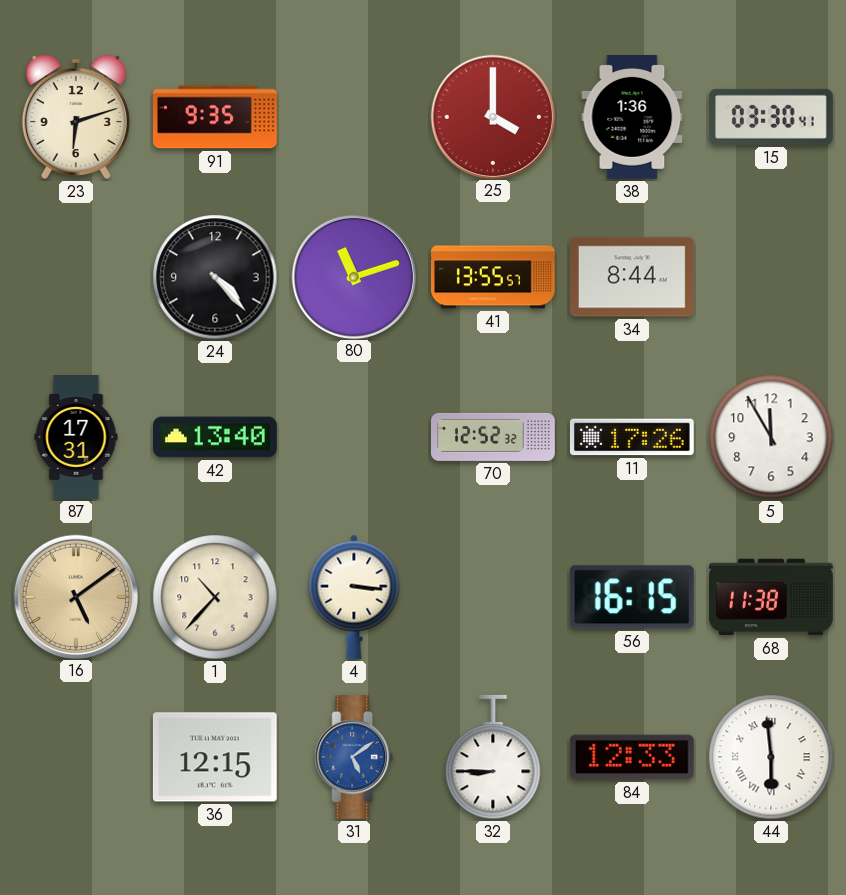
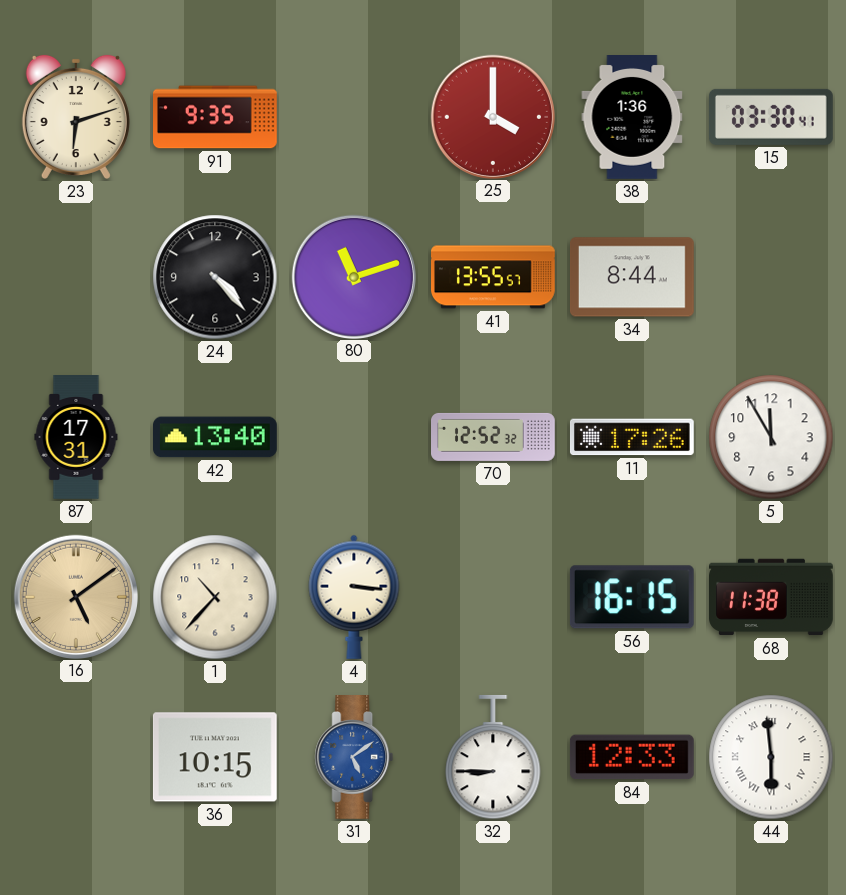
36: 12:15 -> 10:15 (215, 757)
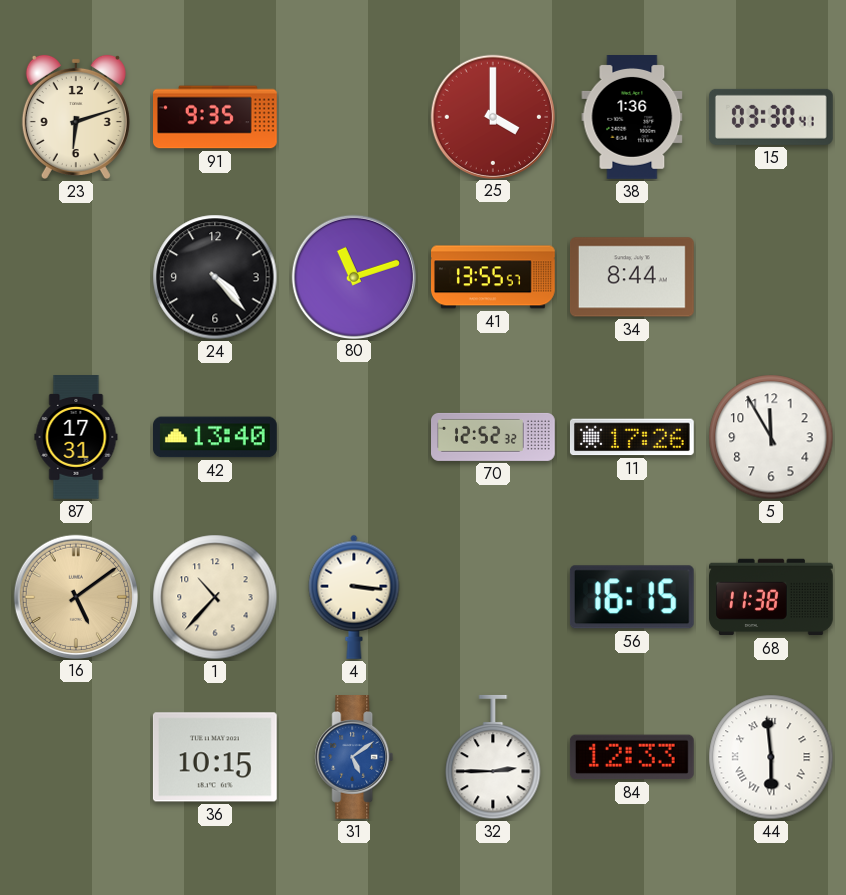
32: 8:45 -> 2:45 (493, 757)
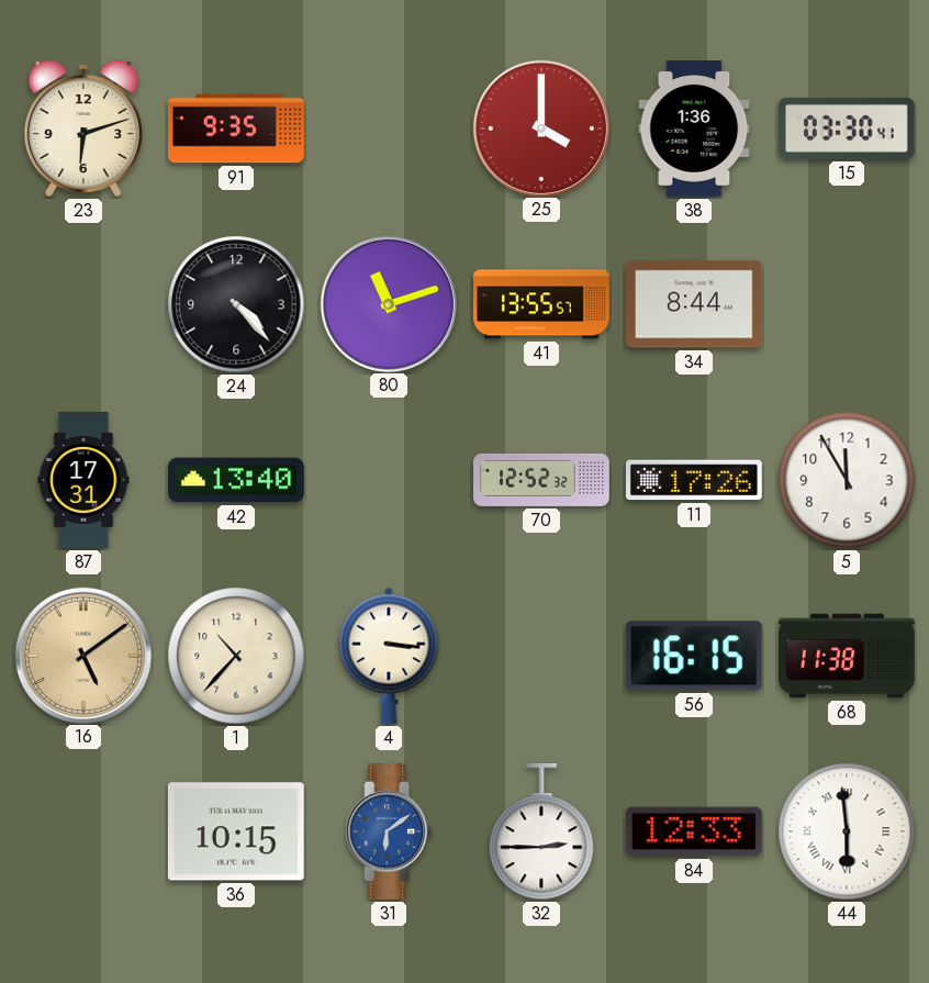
31: 5:09 -> 6:09 (389, 833)
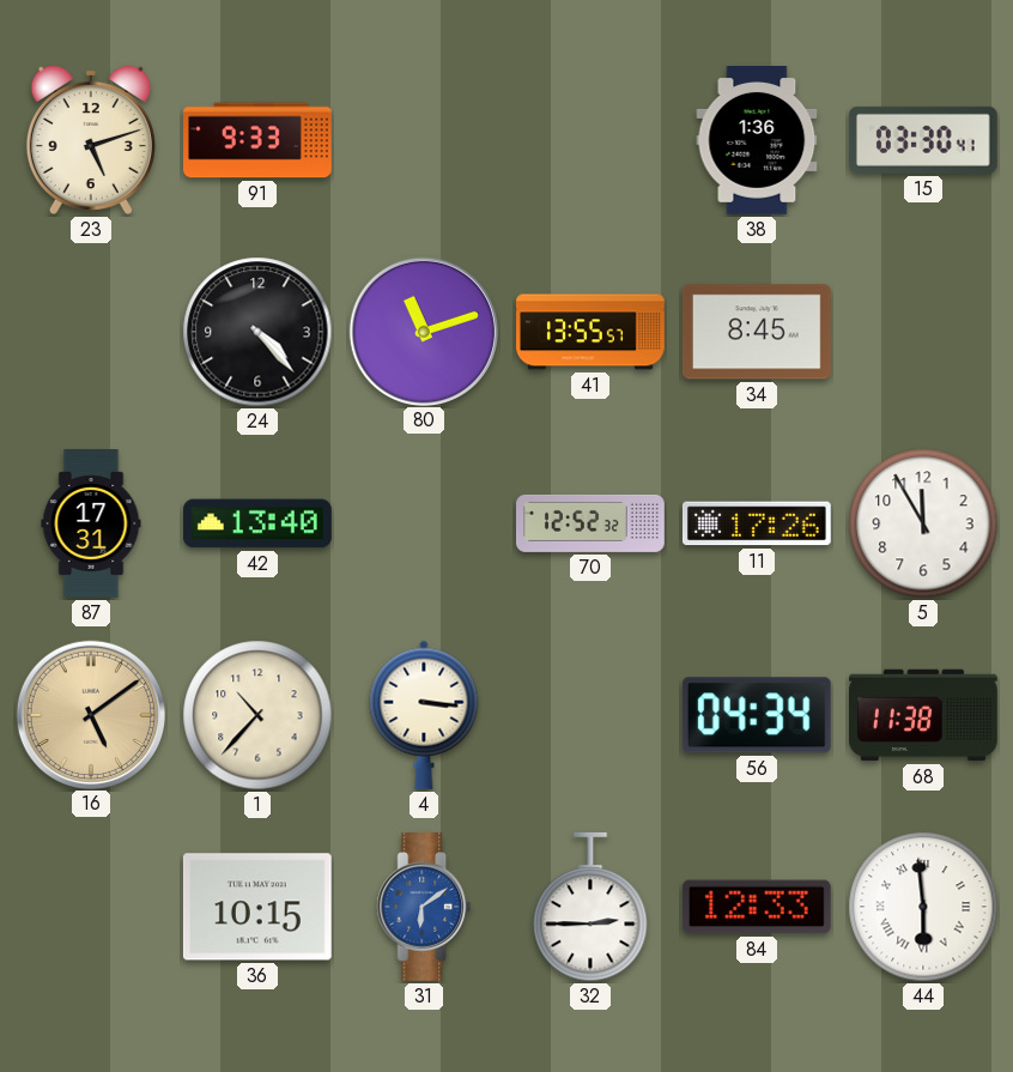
23: 6:12 -> 5:12 (91, 140)
91: 9:35 -> 9:33 (259, 140)
25: 4:00 -> none (540, 127)
34: 8:44 -> 8:45 (757, 332)
56: 16:15 -> 04:34 (757, 715)
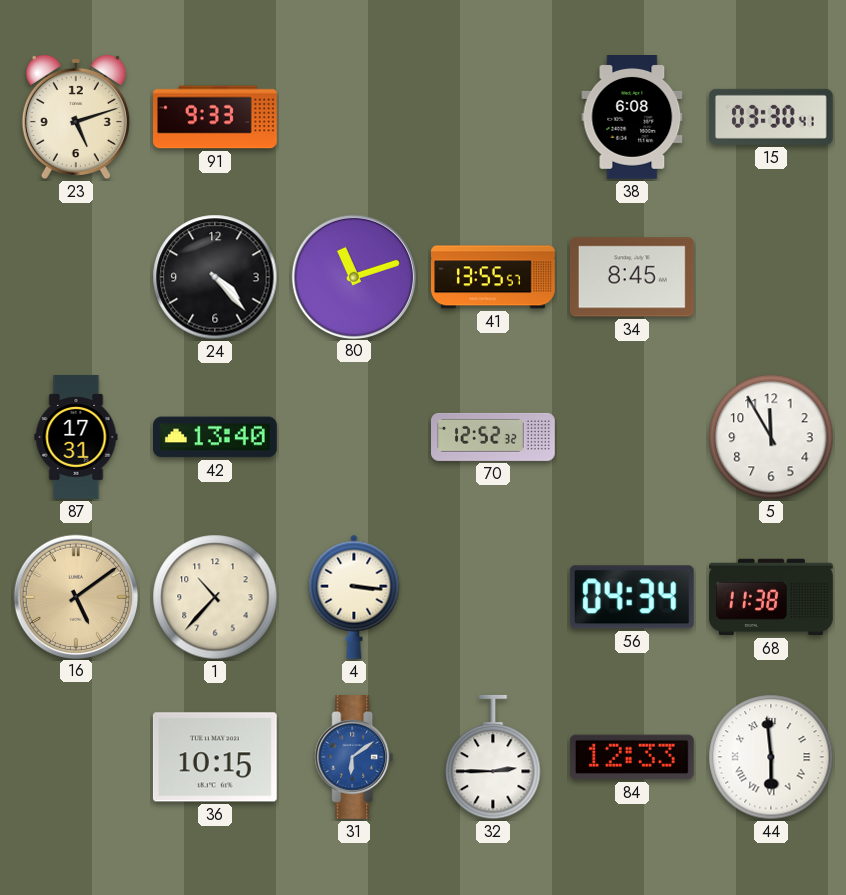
38: 1:36 -> 6:08 (632, 118)
11: 17:26 -> none (757, 523)
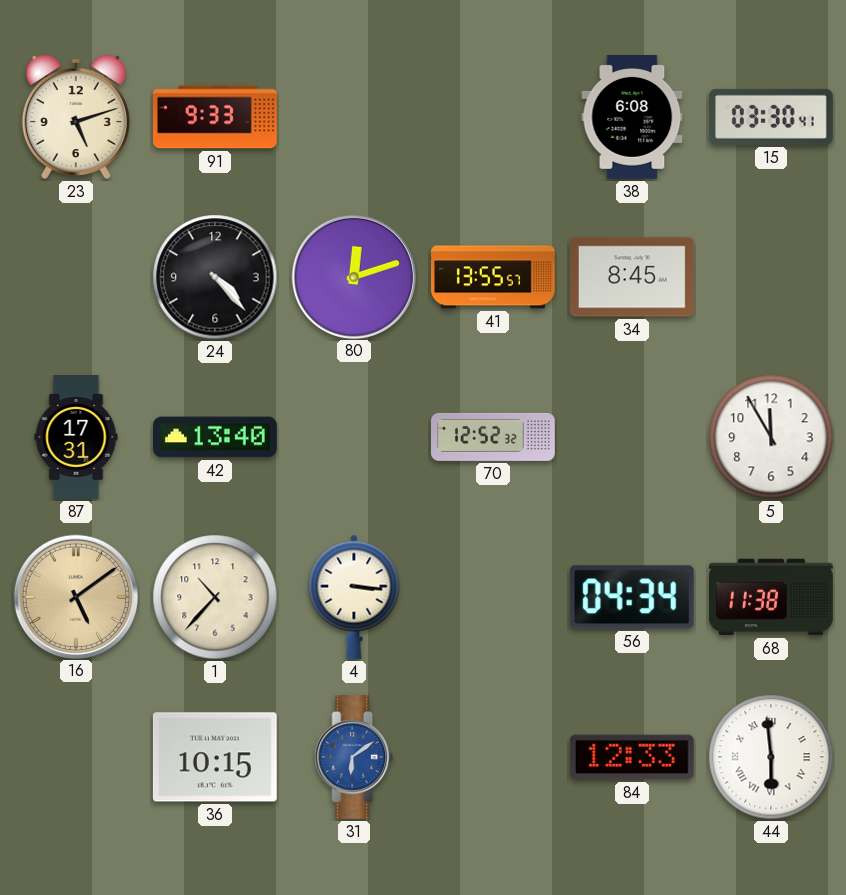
80: 11:12 -> 12:12 (353, 276)
32: 2:45 -> none (493, 757)
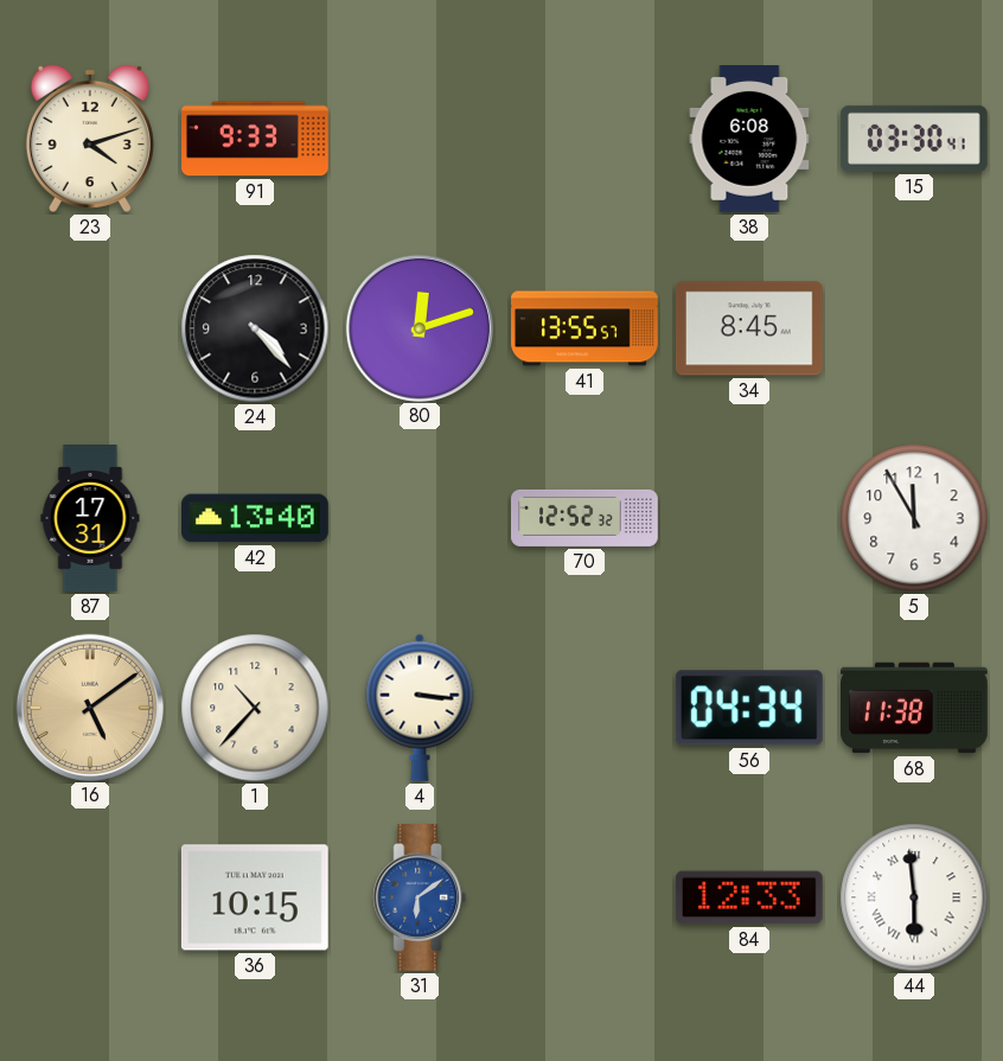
23: 5:12 -> 4:12 (90, 139)
